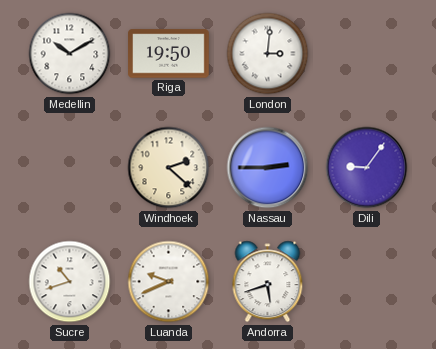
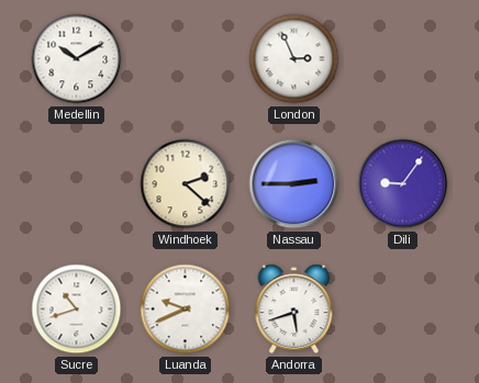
Riga: 19:50 -> none (169, 54)
London: 3:01 -> 2:56 (294, 59)
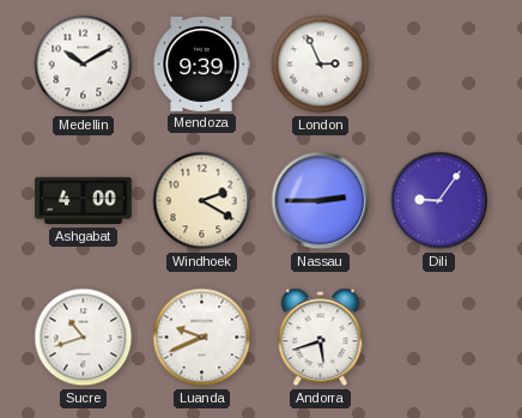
Mendoza: none -> 9:39 (201, 63)
Ashgabat: none -> 4:00 (84, 201)
Windhoek: 2:22 -> 2:20 (202, 201)
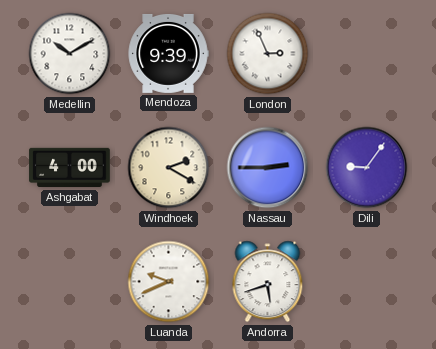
Sucre: 10:42 -> none (84, 338)
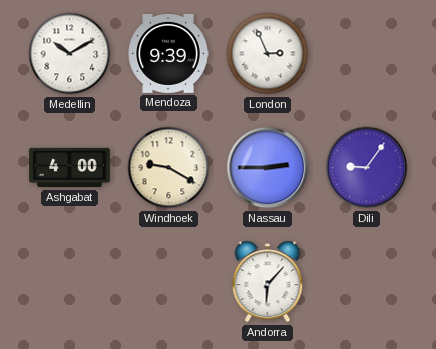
Windhoek: 2:20 -> 9:20 (169, 168)
Luanda: 9:41 -> none (169, 282)
Andorra: 5:42 -> 6:07 (268, 282)
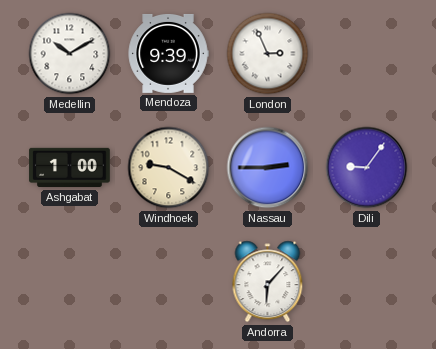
Ashgabat: 4:00 -> 1:00 (70, 168)
